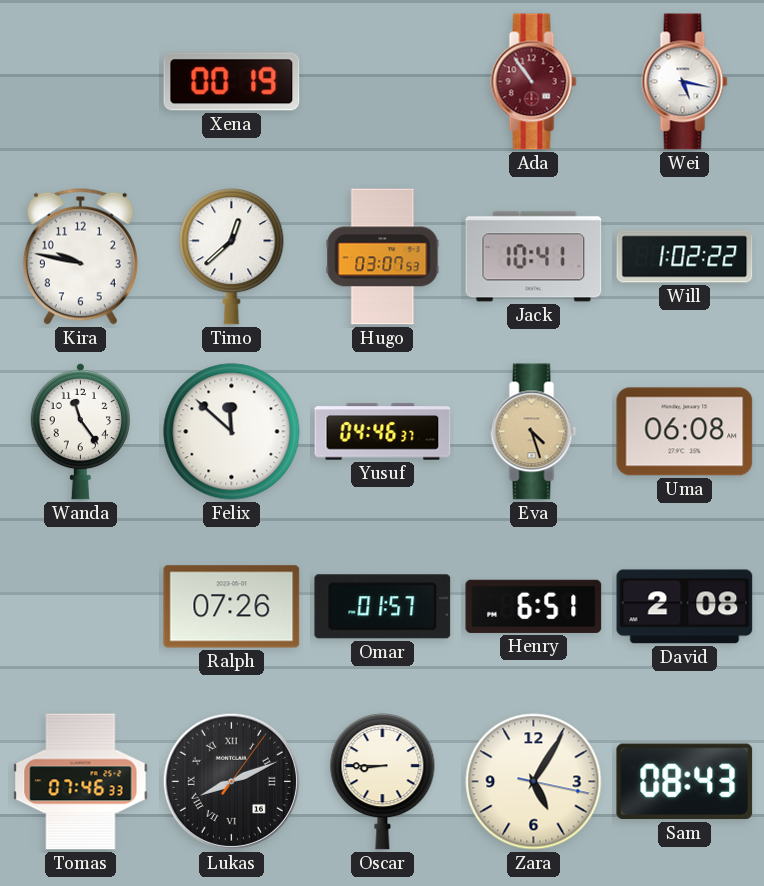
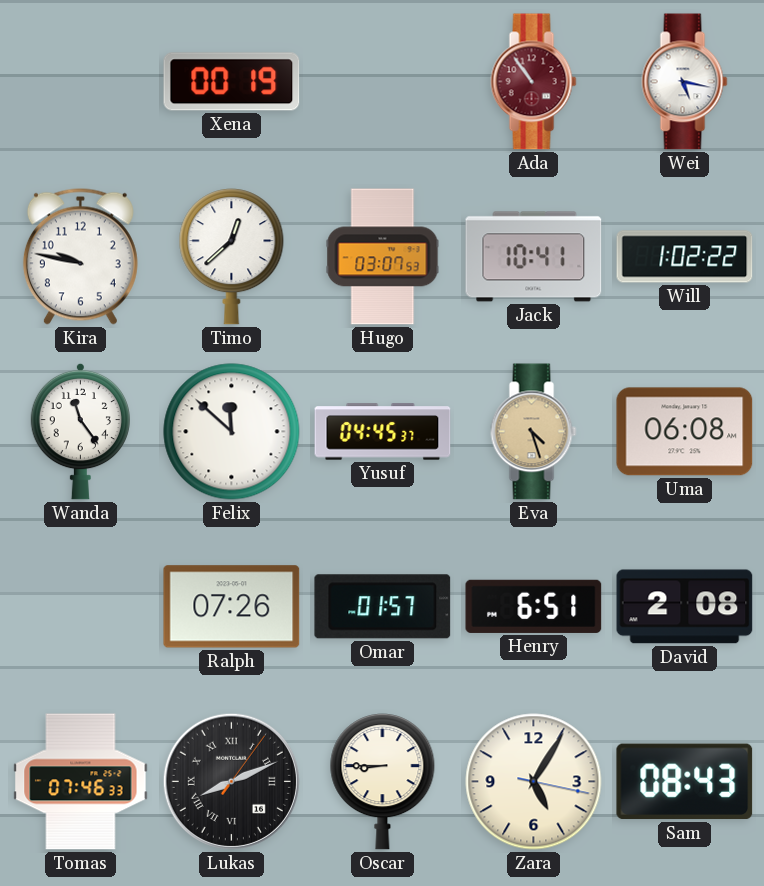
Yusuf: 04:46 -> 04:45 (383, 432)
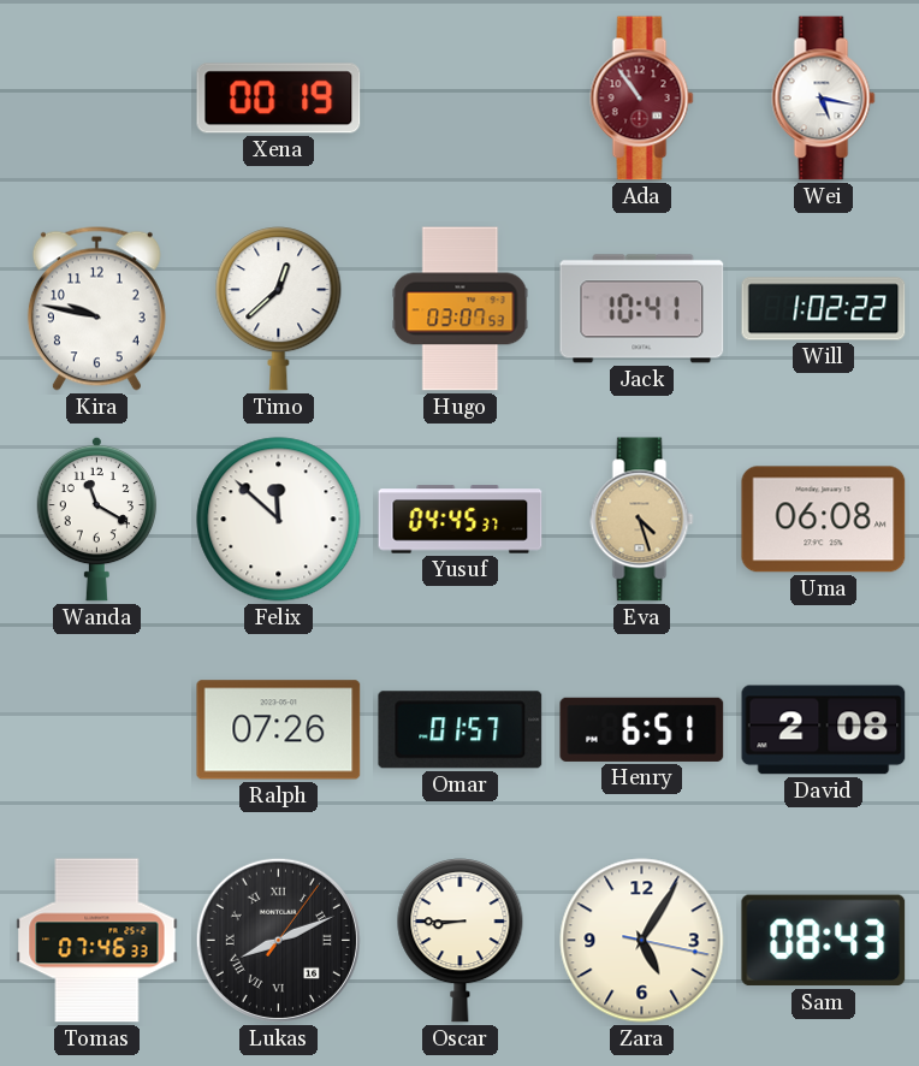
Wanda: 11:24 -> 11:20 (96, 519)
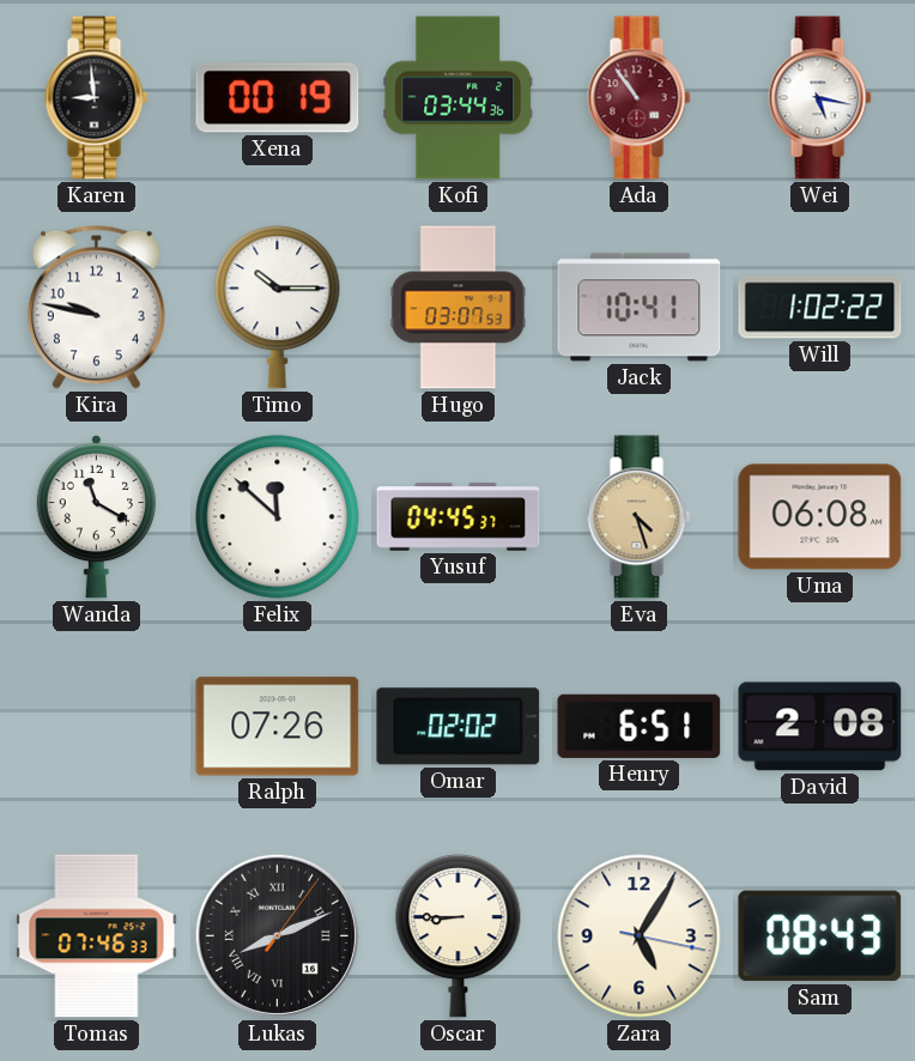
Karen: none -> 8:59 (97, 98)
Kofi: none -> 03:44 (459, 98)
Timo: 12:38 -> 10:15 (278, 308)
Omar: 01:57 -> 02:02 (459, 727)
